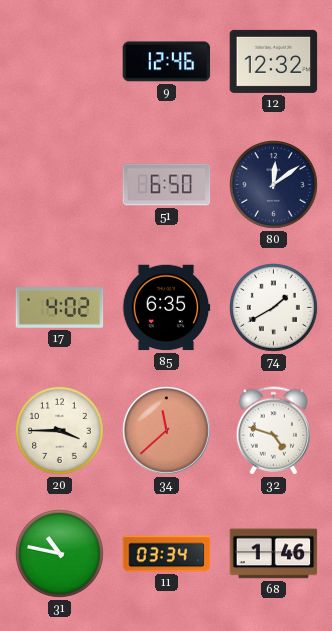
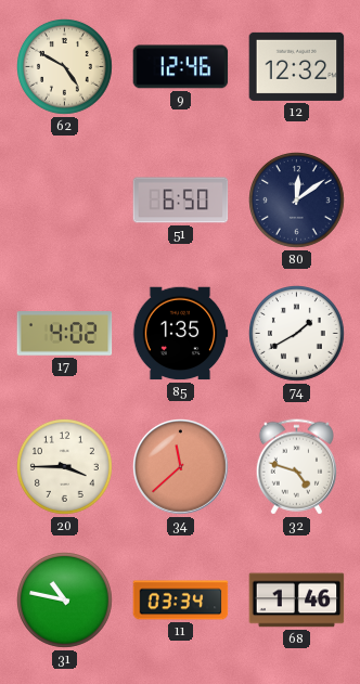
62: none -> 4:50 (65, 67)
85: 6:35 -> 1:35 (180, 334)
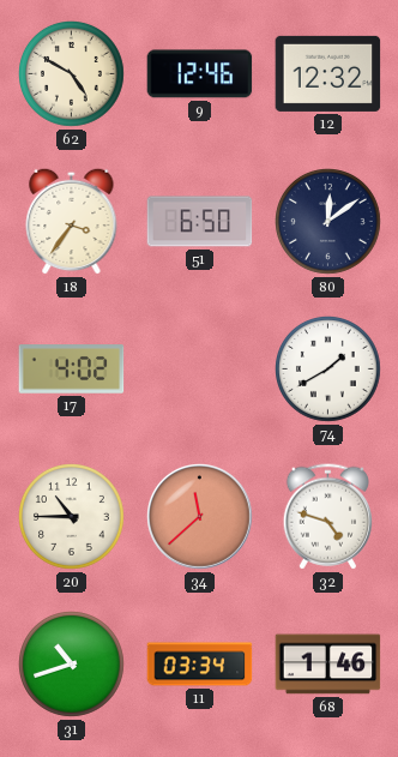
18: none -> 3:36 (72, 221)
85: 1:35 -> none (180, 334)
20: 3:45 -> 10:45 (72, 517)
31: 10:47 -> 10:42 (72, 665)
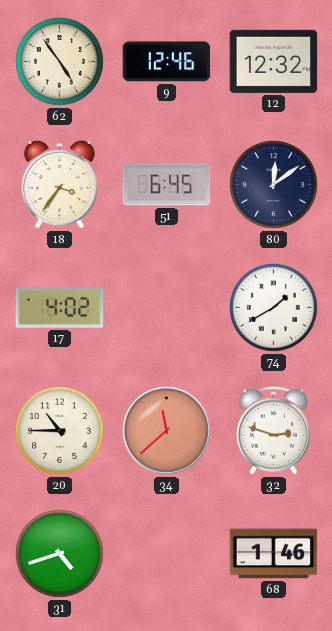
62: 4:50 -> 4:54 (60, 62)
51: 6:50 -> 6:45 (167, 185)
32: 4:48 -> 2:48 (273, 431)
31: 10:42 -> 4:42 (60, 554)
11: 03:34 -> none (200, 665)
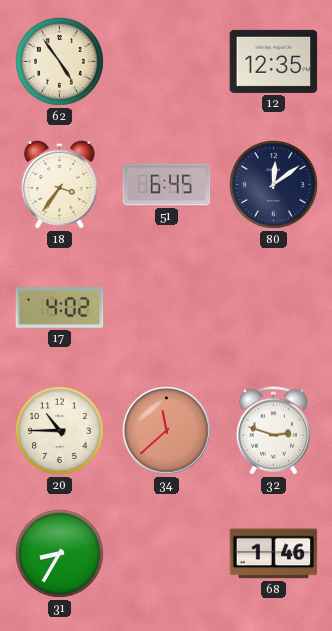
9: 12:46 -> none (167, 62)
12: 12:32 -> 12:35 (274, 61)
74: 1:40 -> none (274, 308)
31: 4:42 -> 8:35 (60, 554)
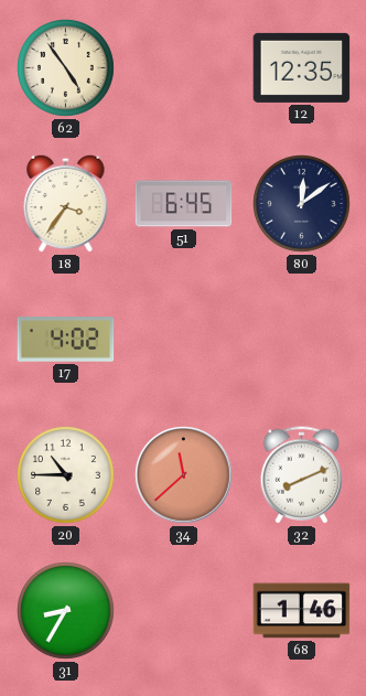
32: 2:48 -> 8:11 (301, 475)
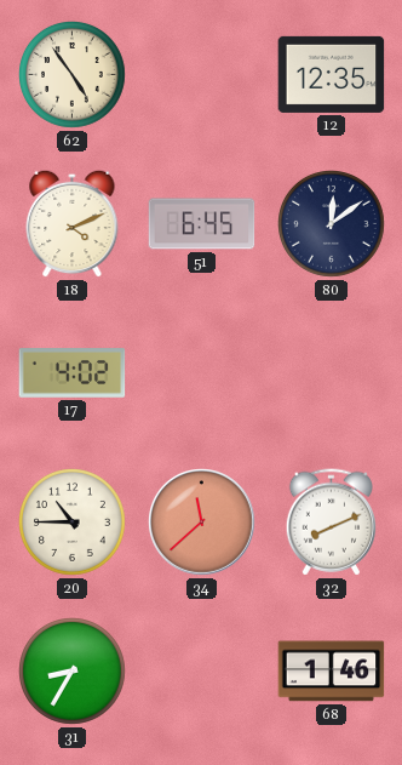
18: 3:36 -> 4:11 (73, 223)
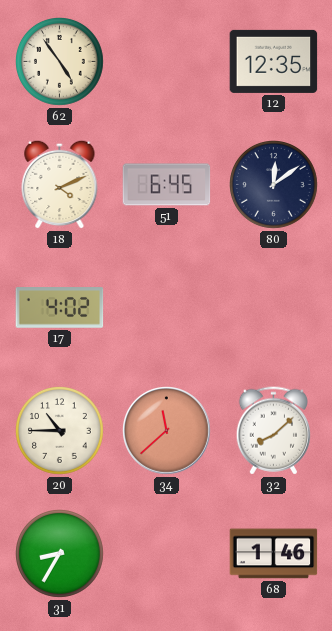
32: 8:11 -> 8:08 (273, 431)
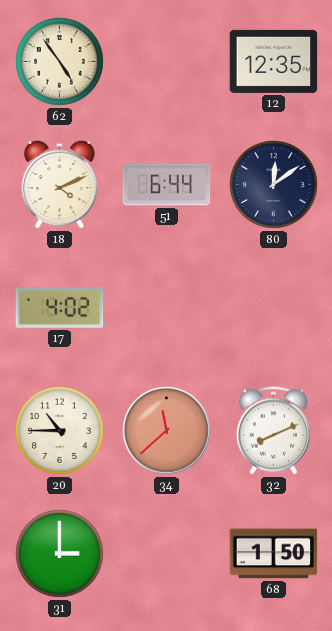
51: 6:45 -> 6:44 (167, 185)
32: 8:08 -> 8:11 (273, 431)
31: 8:35 -> 3:00 (60, 554)
68: 1:46 -> 1:50 (274, 554)
